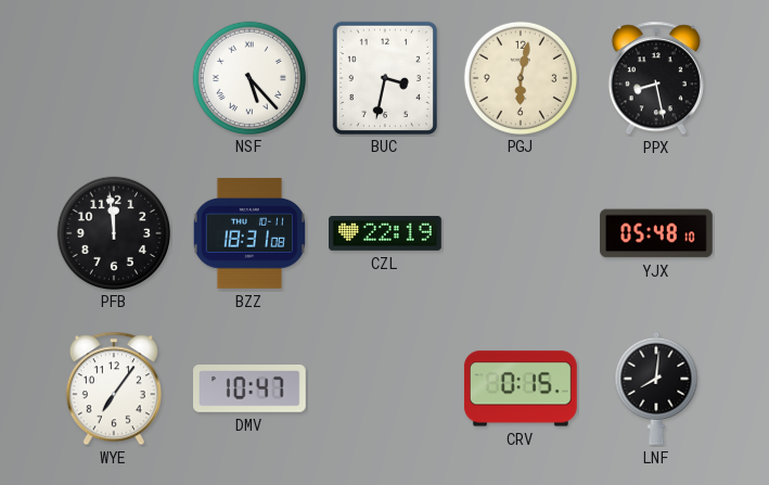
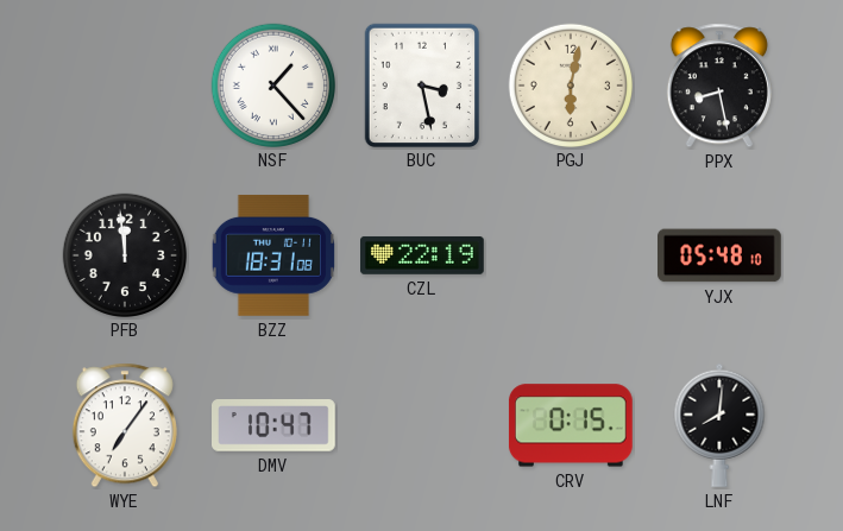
NSF: 5:23 -> 1:23 (272, 84)
BUC: 3:32 -> 3:28 (421, 84)
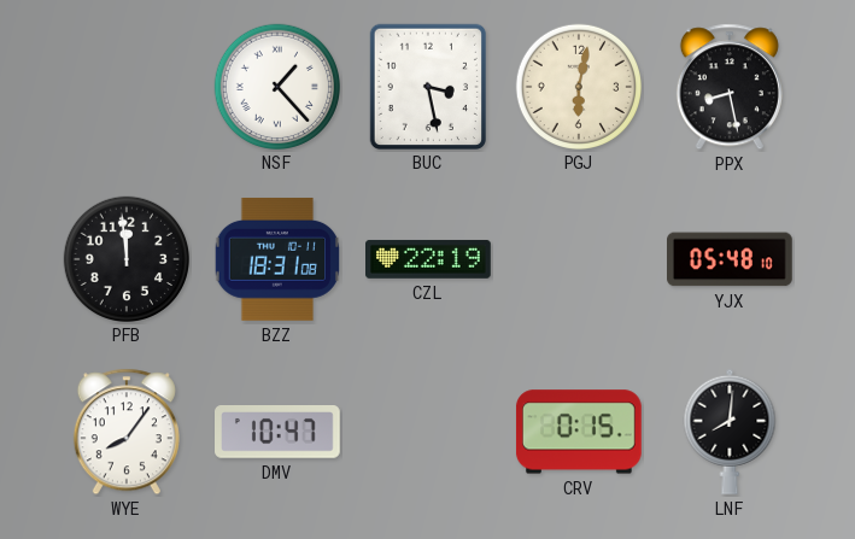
WYE: 7:06 -> 8:06 (127, 432)
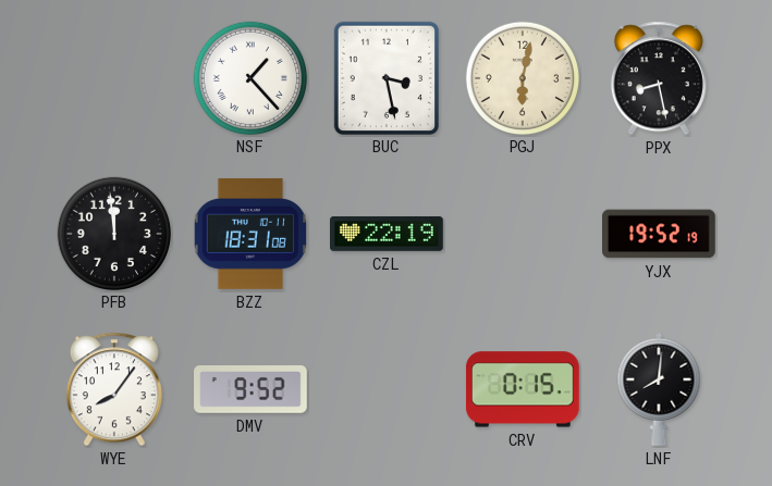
YJX: 05:48 -> 19:52 (660, 234)
DMV: 10:47 -> 9:52 (252, 390)
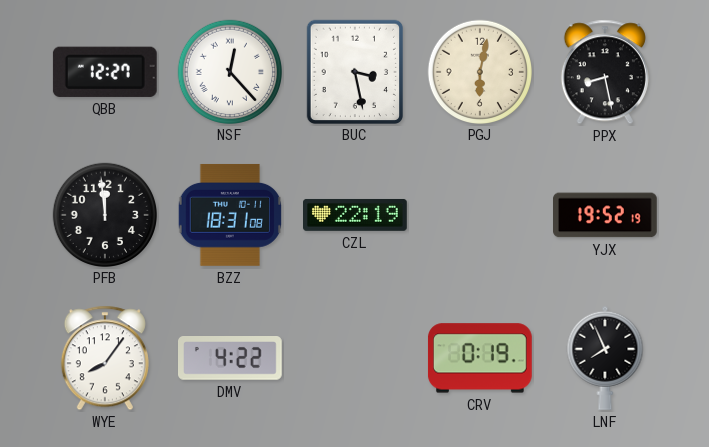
QBB: none -> 12:27 (105, 72)
NSF: 1:23 -> 12:23 (229, 71)
DMV: 9:52 -> 4:22 (231, 359)
CRV: 0:15 -> 0:19 (480, 358)
LNF: 8:01 -> 7:56 (605, 358)
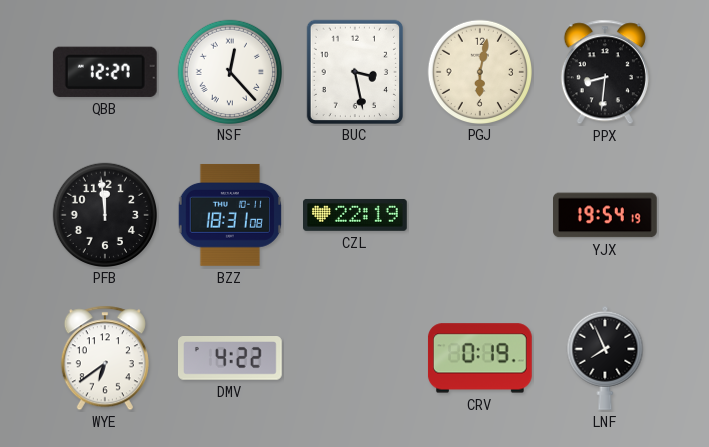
PPX: 8:28 -> 8:31 (605, 72)
YJX: 19:52 -> 19:54 (606, 215)
WYE: 8:06 -> 6:39 (105, 358)
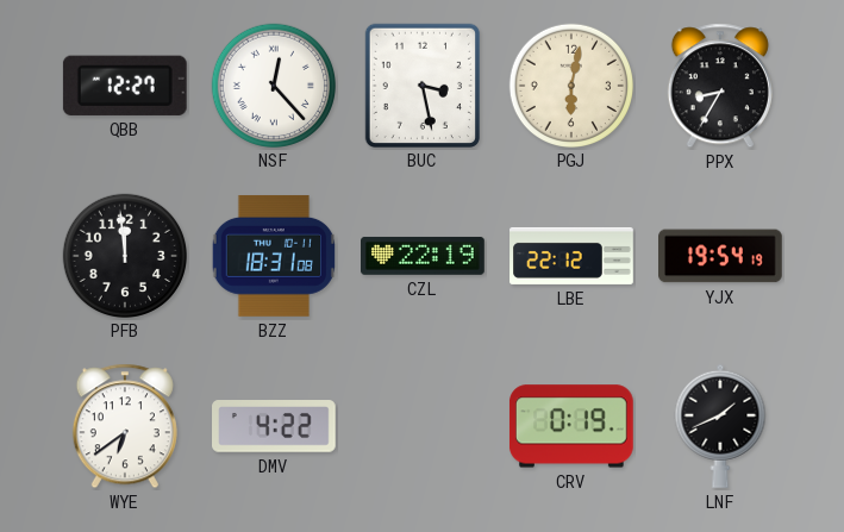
PPX: 8:31 -> 8:35 (720, 86)
LBE: none -> 22:12 (571, 256)
LNF: 7:56 -> 1:41 (720, 426)
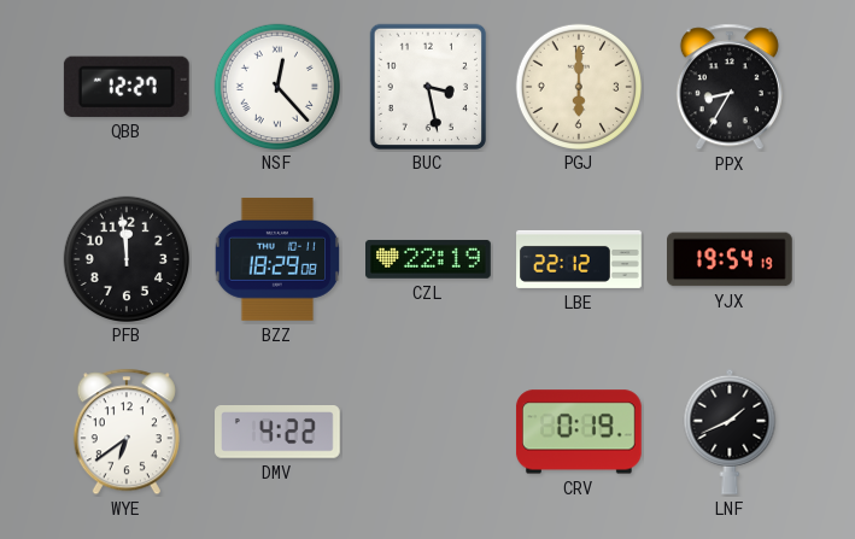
PGJ: 6:02 -> 6:00 (578, 86)
BZZ: 18:31 -> 18:29 (276, 259)
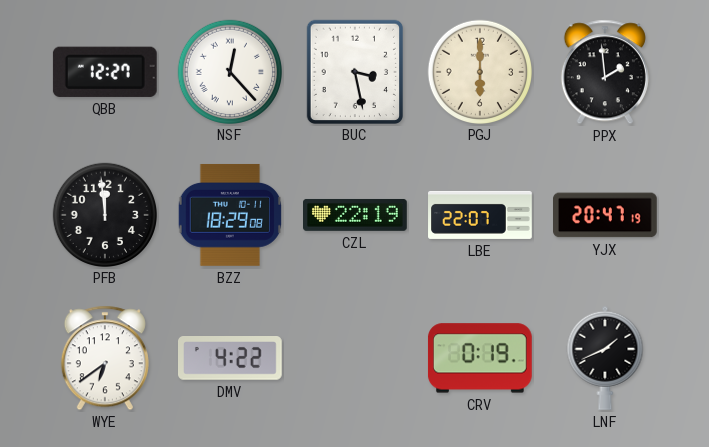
PPX: 8:35 -> 1:59 (605, 72)
LBE: 22:12 -> 22:07 (480, 215)
YJX: 19:54 -> 20:47 (606, 215)
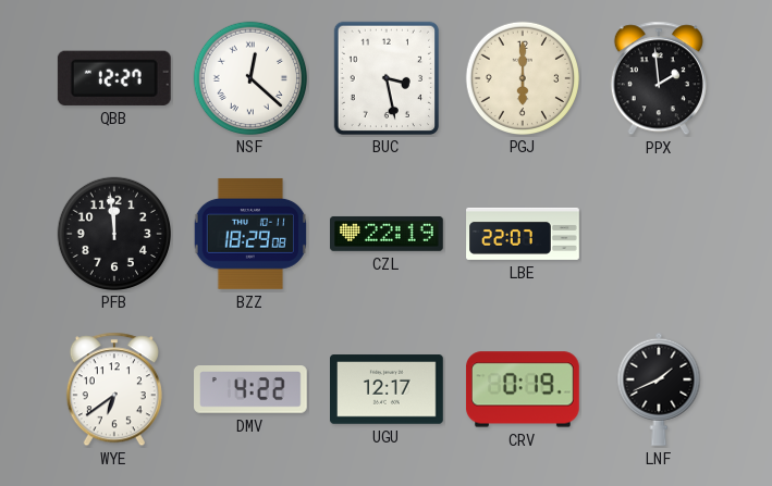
NSF: 12:23 -> 12:22 (249, 77)
YJX: 20:47 -> none (606, 215)
UGU: none -> 12:17 (388, 389)
